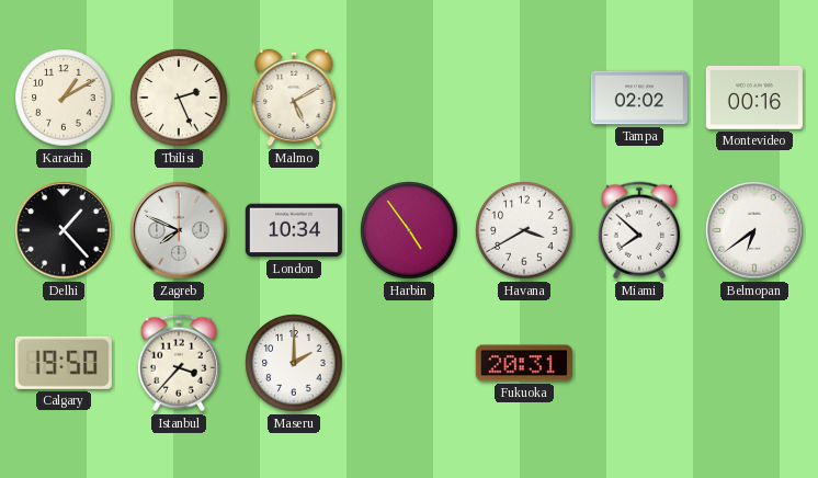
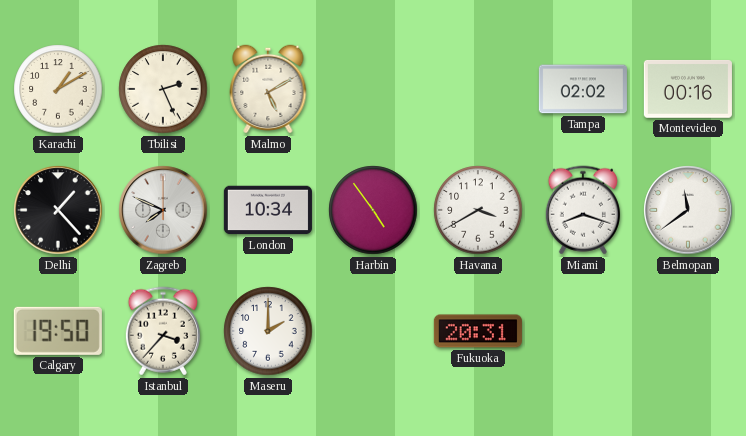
Miami: 7:52 -> 8:18 (583, 210)
Belmopan: 6:39 -> 11:39 (688, 210)
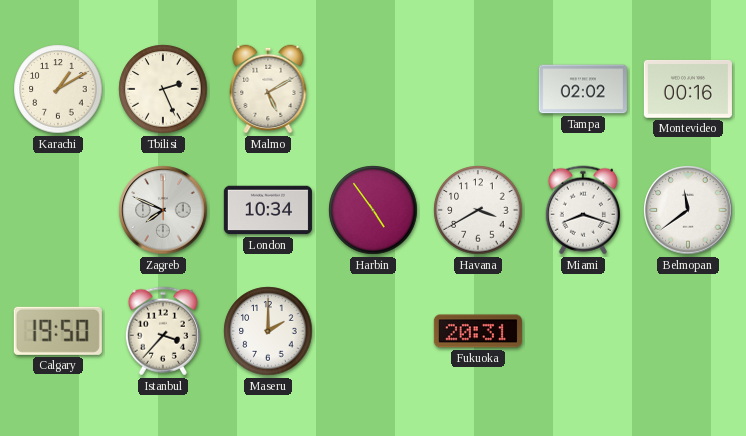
Delhi: 1:23 -> none (58, 210)
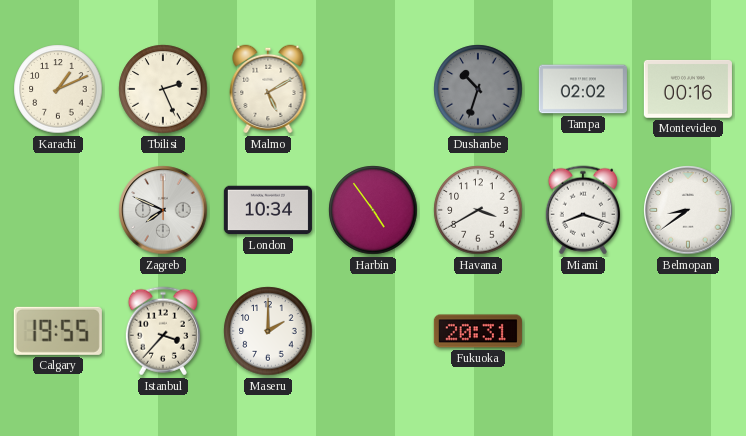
Karachi: 1:10 -> 1:11 (58, 89)
Dushanbe: none -> 10:33 (478, 89)
Belmopan: 11:39 -> 8:39 (688, 210)
Calgary: 19:50 -> 19:55 (58, 331)
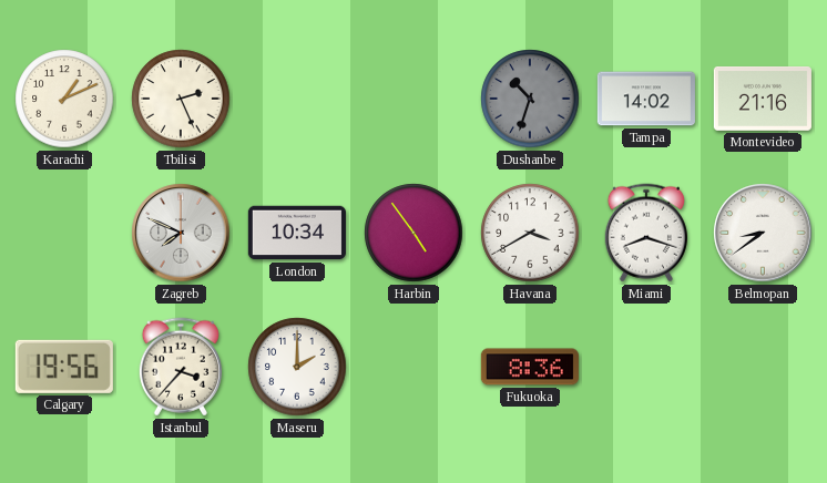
Malmo: 5:10 -> none (268, 89)
Tampa: 02:02 -> 14:02 (646, 99)
Montevideo: 00:16 -> 21:16 (763, 99)
Calgary: 19:55 -> 19:56 (64, 367)
Fukuoka: 20:31 -> 8:36 (530, 367)
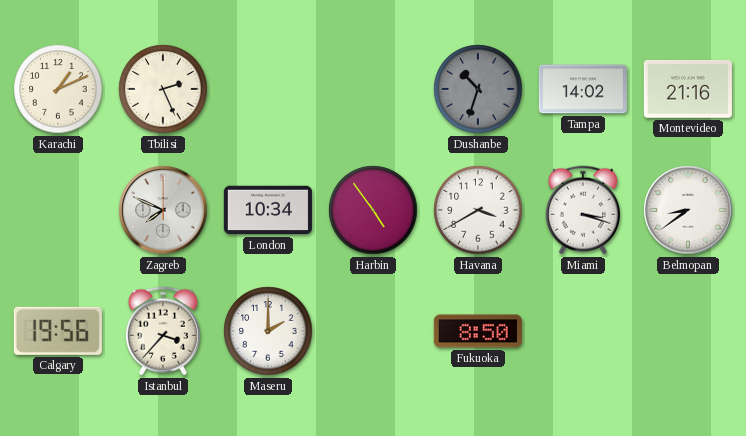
Miami: 8:18 -> 3:18 (583, 210)
Fukuoka: 8:36 -> 8:50 (478, 331)
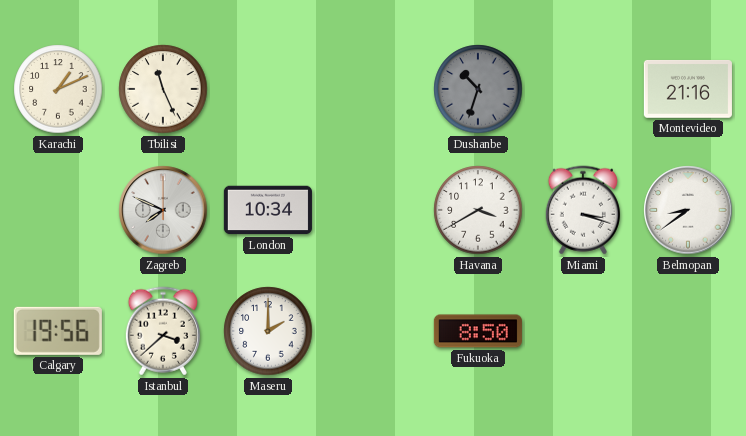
Tbilisi: 2:26 -> 11:26 (163, 89)
Tampa: 14:02 -> none (583, 89)
Harbin: 4:54 -> none (373, 210)
Istanbul: 3:37 -> 3:38 (163, 331)
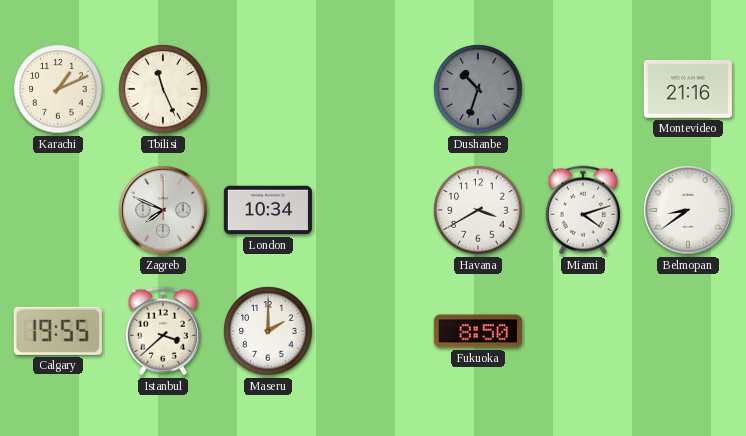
Miami: 3:18 -> 4:12 (583, 210)
Calgary: 19:56 -> 19:55 (58, 331)
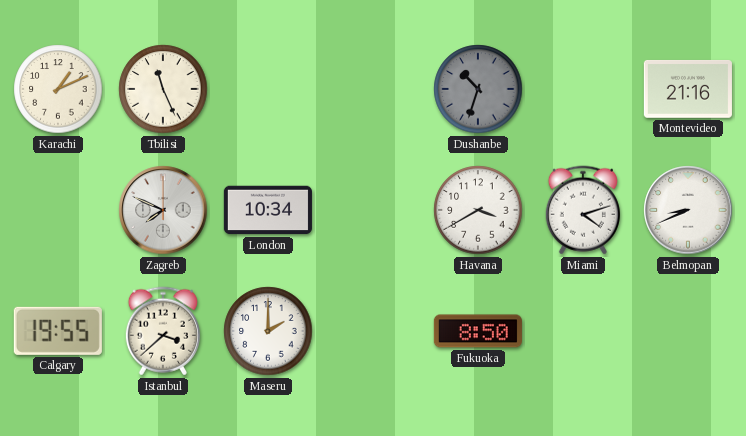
Belmopan: 8:39 -> 8:41 (688, 210)
